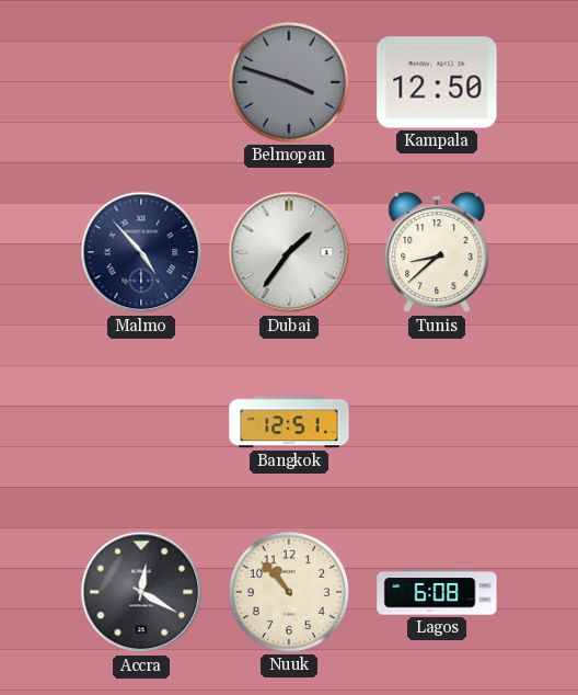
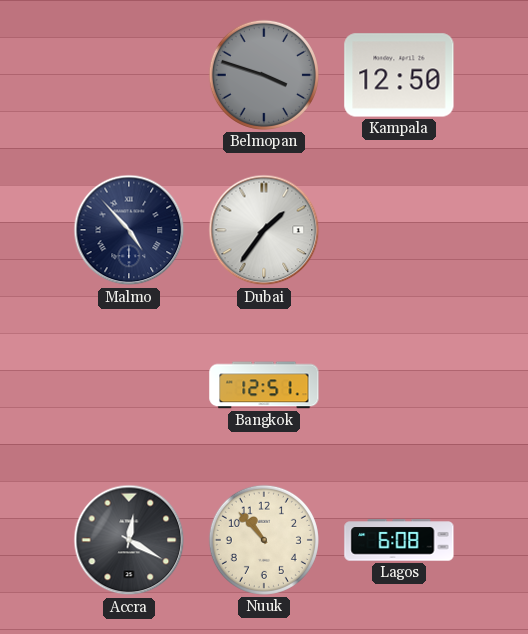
Tunis: 8:38 -> none (437, 253)
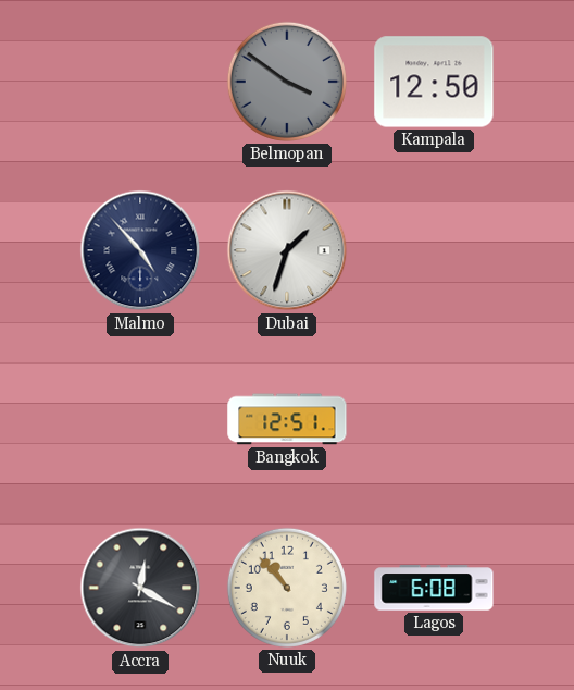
Belmopan: 3:48 -> 3:51 (287, 82)
Dubai: 1:36 -> 1:33 (287, 250)
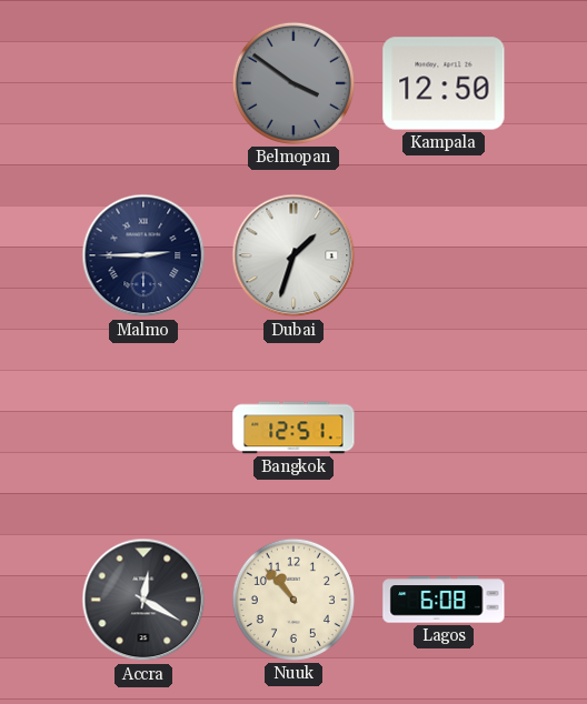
Malmo: 4:53 -> 2:45 (143, 255)
